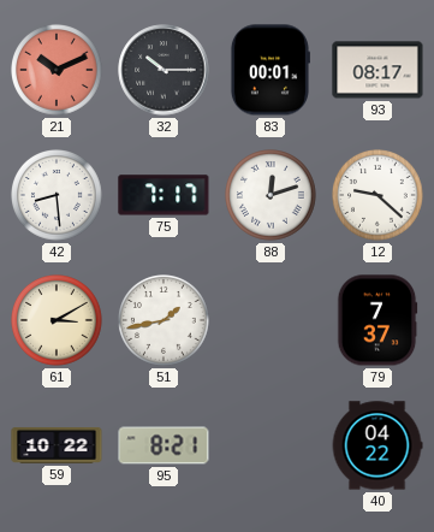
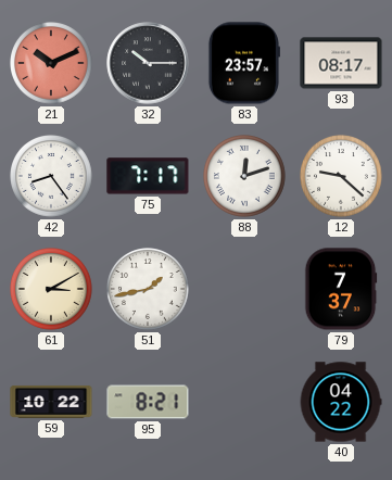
83: 00:01 -> 23:57 (243, 63)
42: 8:29 -> 8:24 (52, 177)
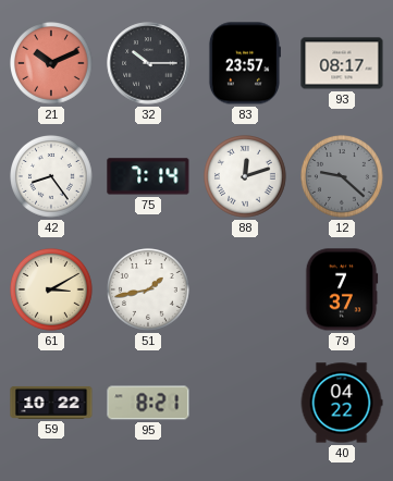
75: 7:17 -> 7:14 (148, 176)
12 dial: white -> grey (343, 177)
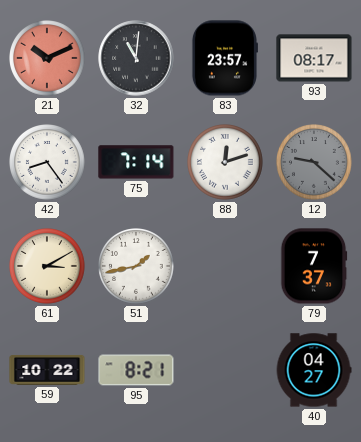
32: 10:15 -> 11:01 (136, 58)
40: 04:22 -> 04:27 (314, 370)
